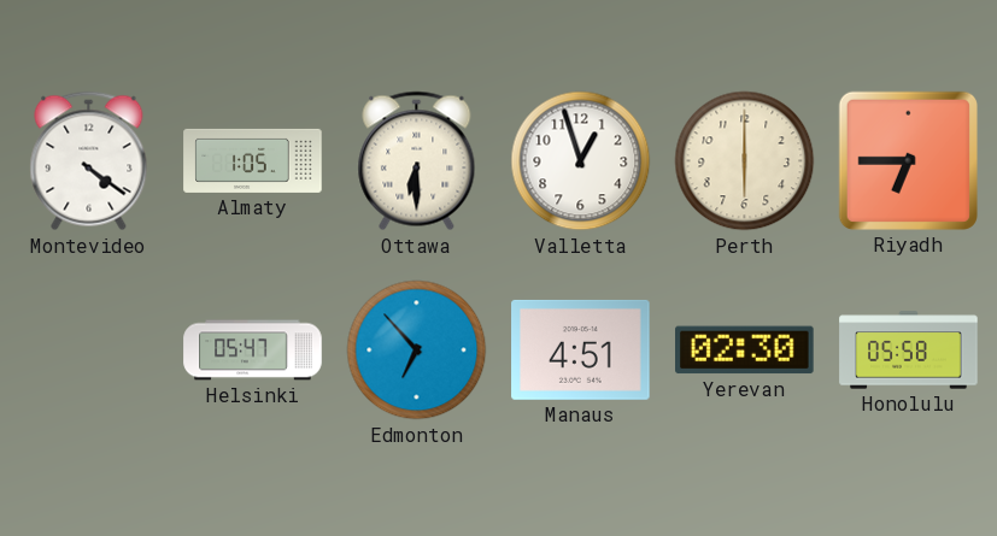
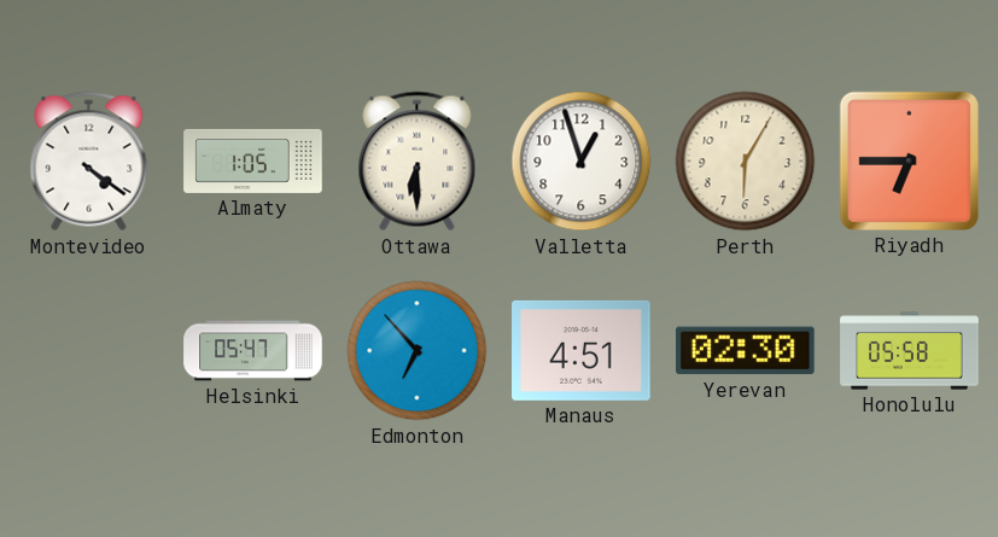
Perth: 6:00 -> 6:05 (746, 162)
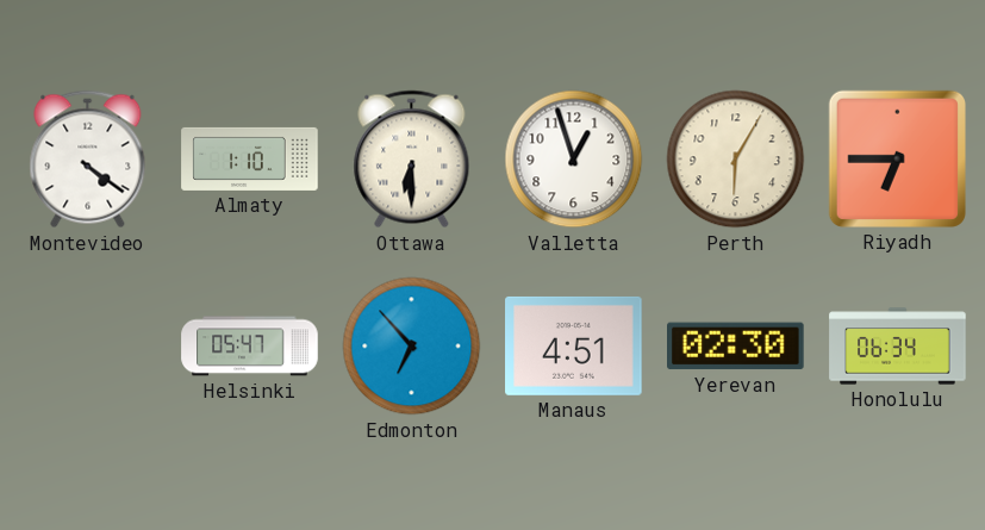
Almaty: 1:05 -> 1:10 (250, 158)
Honolulu: 05:58 -> 06:34 (898, 347)
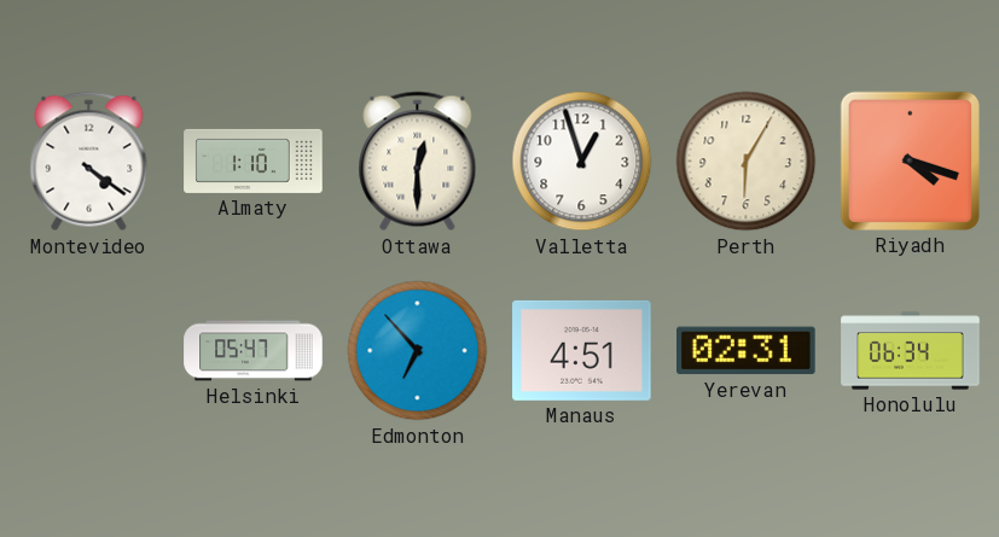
Ottawa: 6:30 -> 12:30 (418, 162)
Riyadh: 6:45 -> 4:18 (910, 160)
Yerevan: 02:30 -> 02:31 (747, 351)
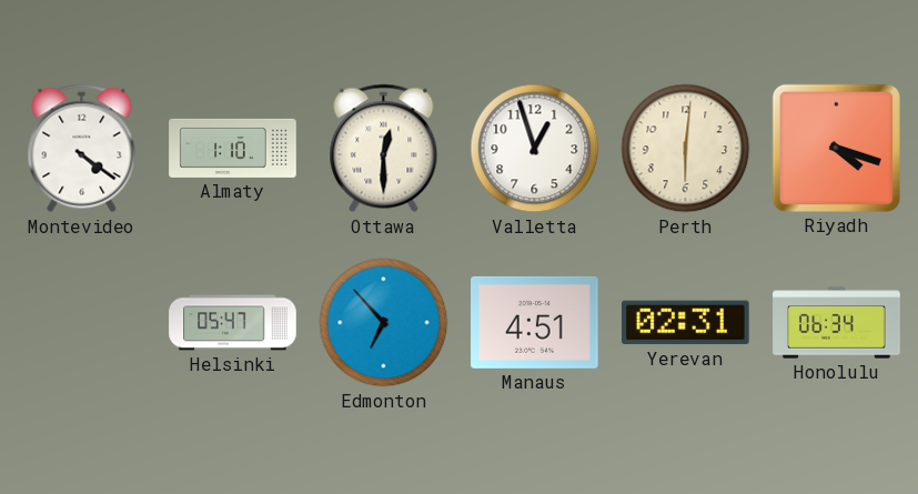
Perth: 6:05 -> 6:01 (686, 149)
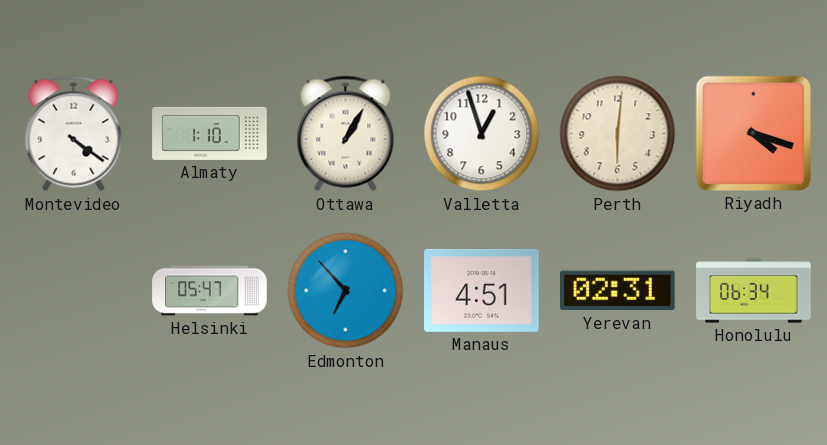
Ottawa: 12:30 -> 1:05 (346, 134)
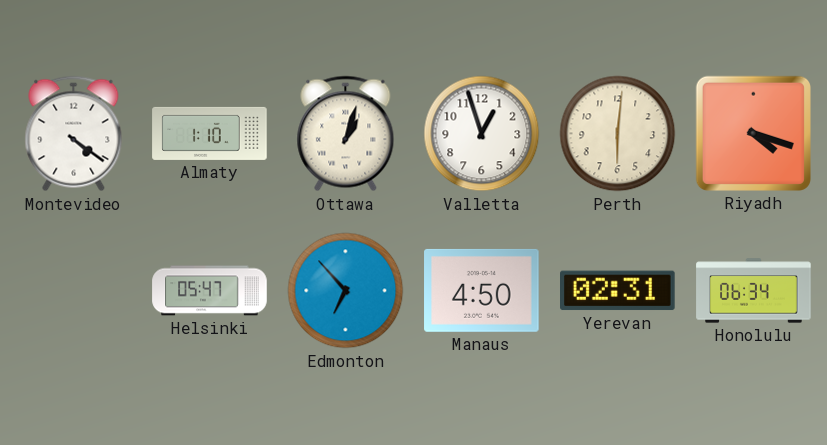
Ottawa: 1:05 -> 1:03 (346, 134)
Manaus: 4:51 -> 4:50 (482, 290)
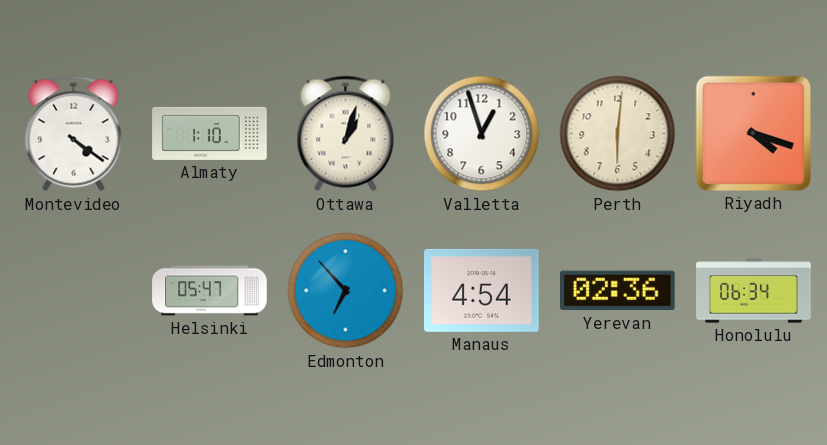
Manaus: 4:50 -> 4:54 (482, 290)
Yerevan: 02:31 -> 02:36 (618, 291)
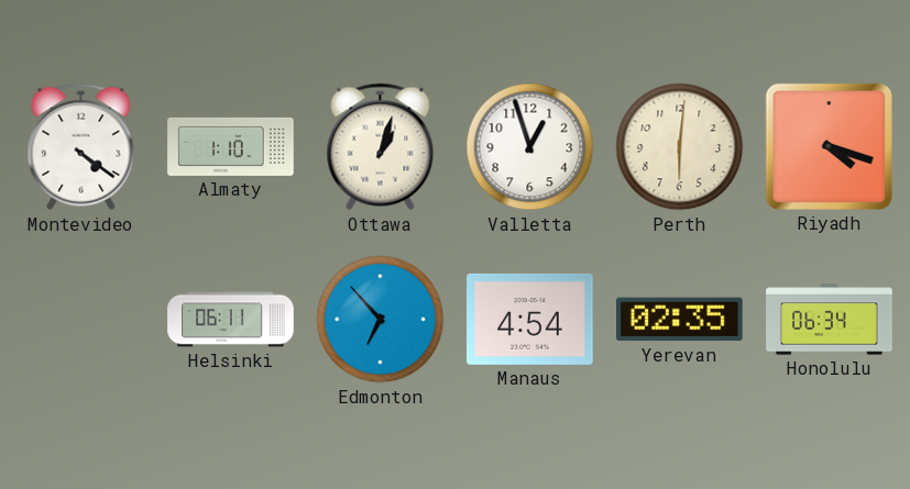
Helsinki: 05:47 -> 06:11 (231, 320)
Yerevan: 02:36 -> 02:35 (680, 320)
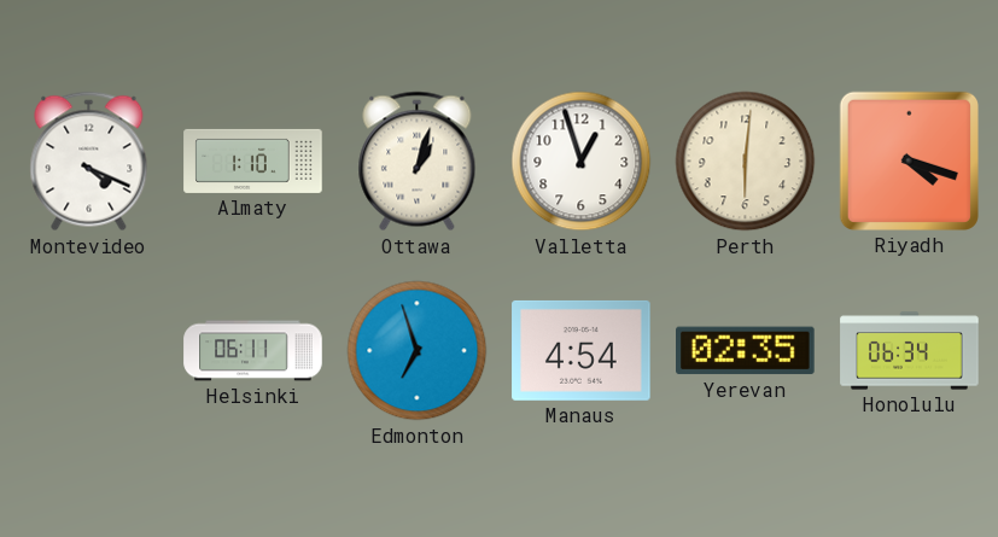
Montevideo: 4:21 -> 4:19 (89, 162)
Edmonton: 6:53 -> 6:57 (418, 351)
